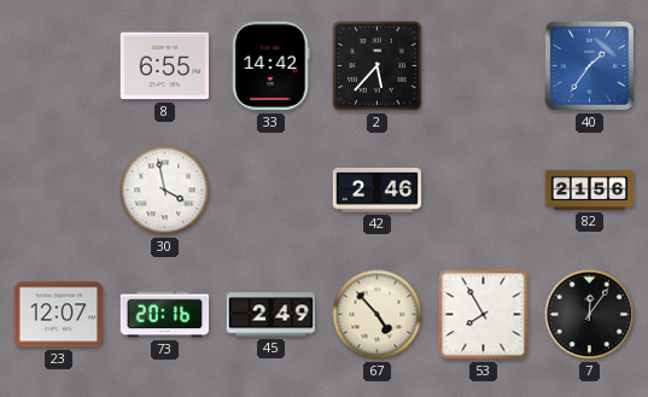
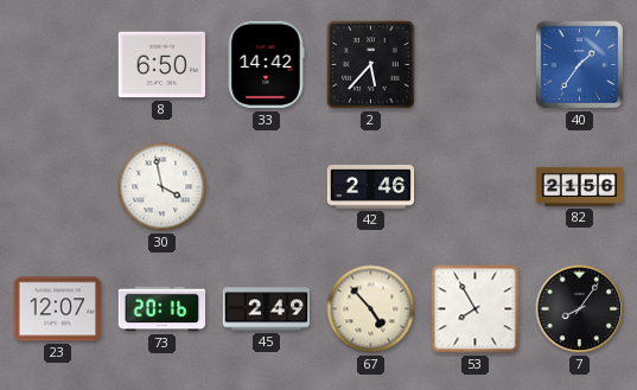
8: 6:55 -> 6:50 (163, 65)
7: 12:06 -> 8:06 (580, 309)
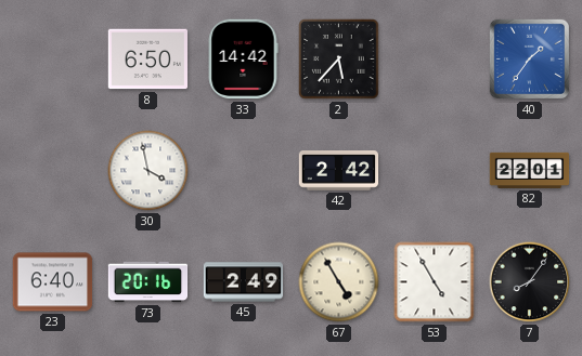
42: 2:46 -> 2:42 (339, 171)
82: 21:56 -> 22:01 (530, 170)
23: 12:07 -> 6:40 (53, 282)
67: 4:53 -> 4:55 (339, 282)
53: 7:55 -> 4:55 (435, 282)
